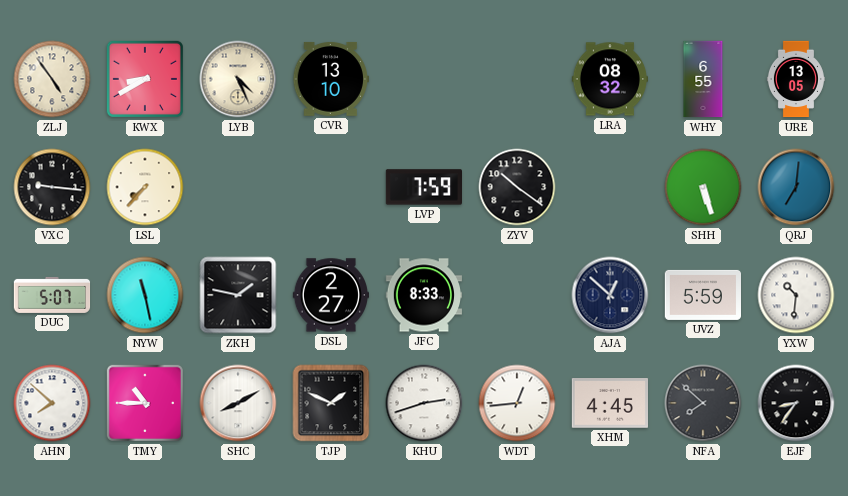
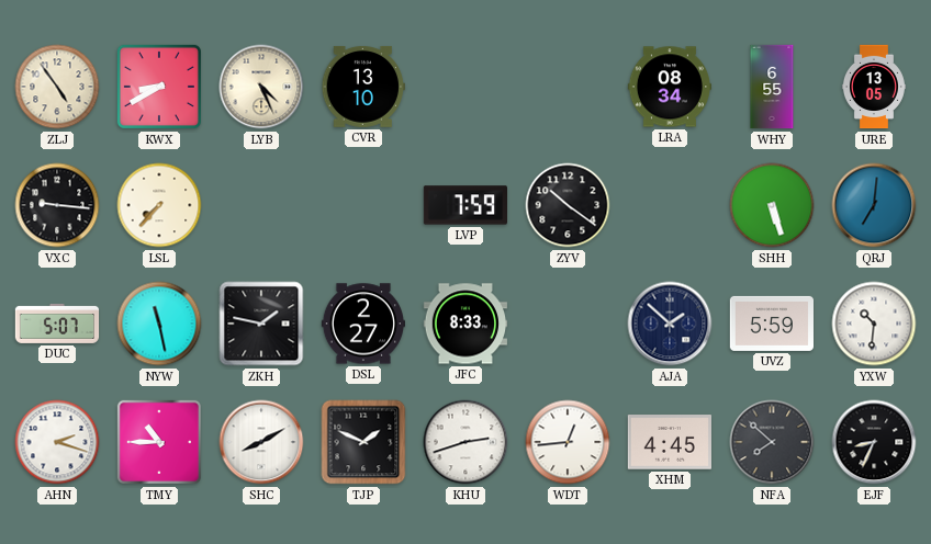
LRA: 08:32 -> 08:34 (669, 87)
AJA: 12:52 -> 1:52 (670, 324)
AHN: 7:52 -> 2:18 (57, 442)
EJF: 8:36 -> 8:34 (874, 442)
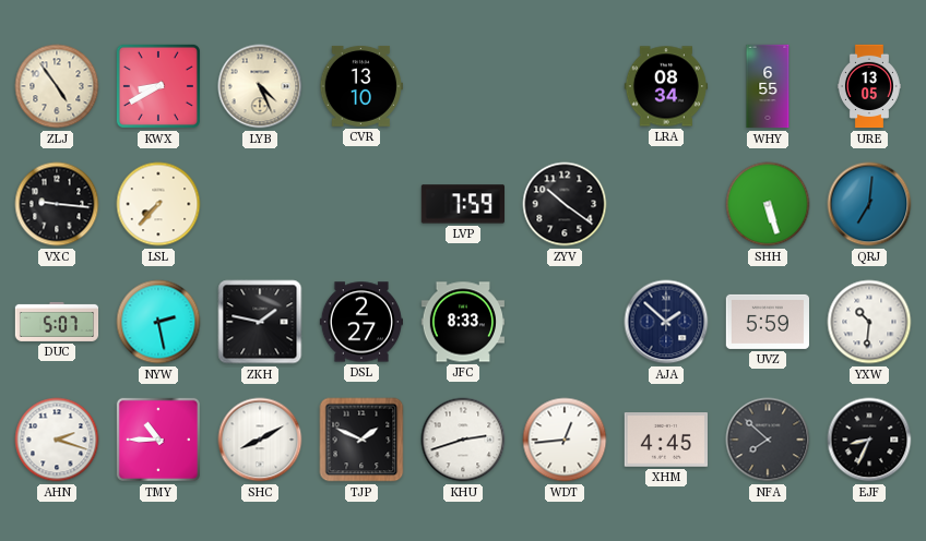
NYW: 11:28 -> 2:28 (158, 322)
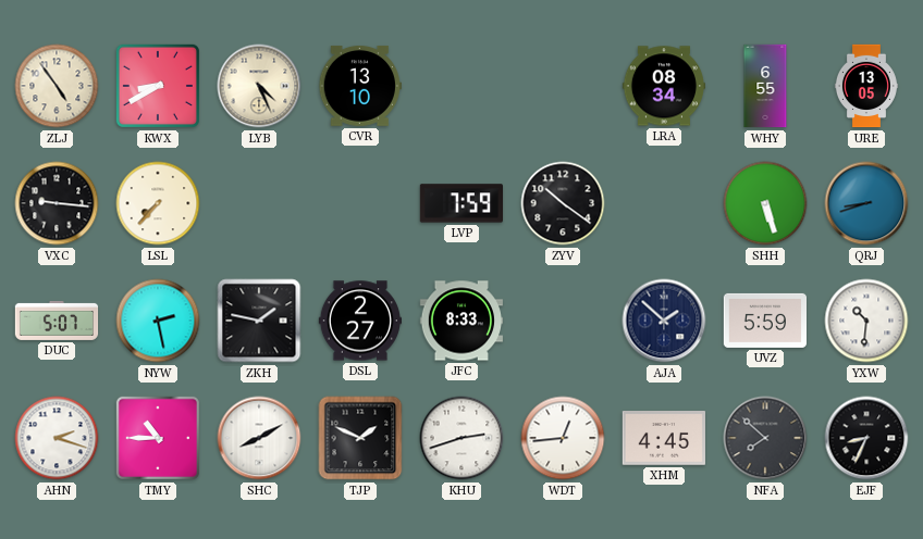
QRJ: 7:01 -> 8:42 (866, 203)
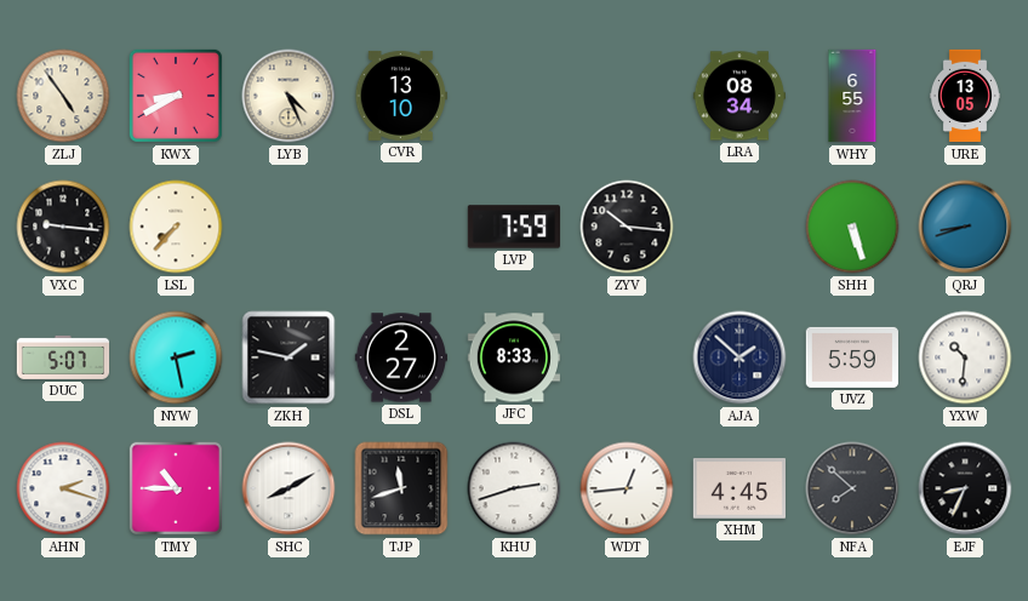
ZYV: 10:21 -> 10:16 (627, 227)
TJP: 1:49 -> 11:42 (401, 488)
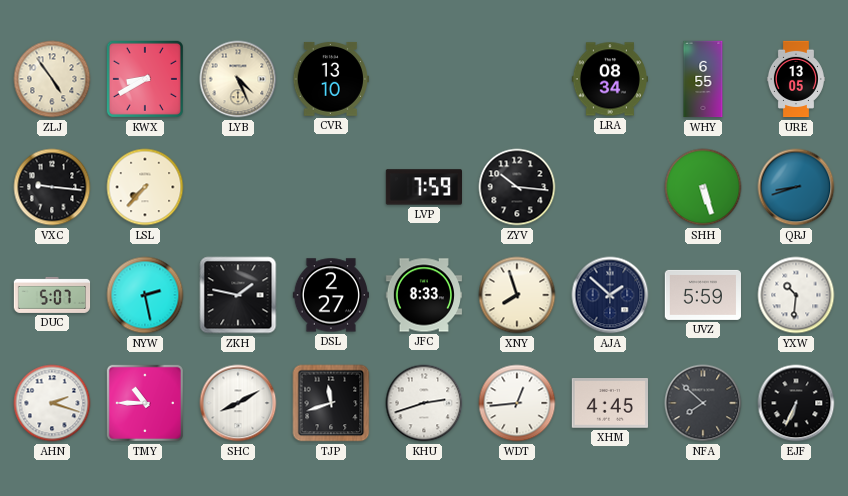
XNY: none -> 7:57 (517, 295)
EJF: 8:34 -> 6:34 (796, 403)
